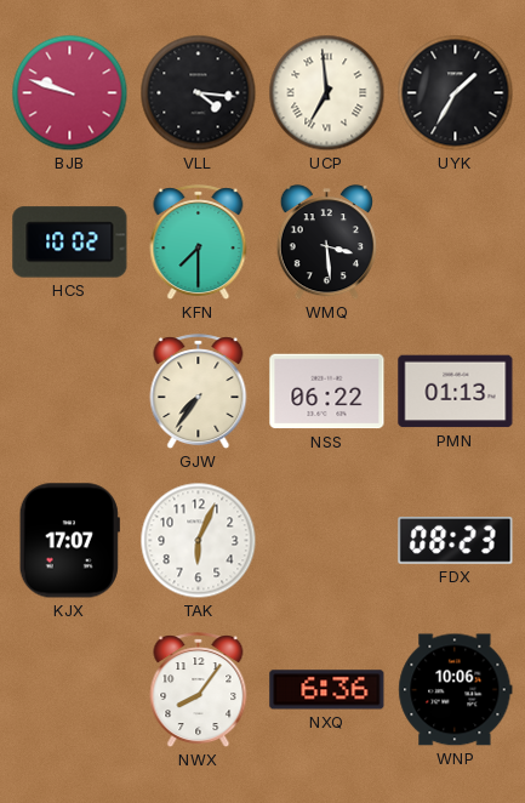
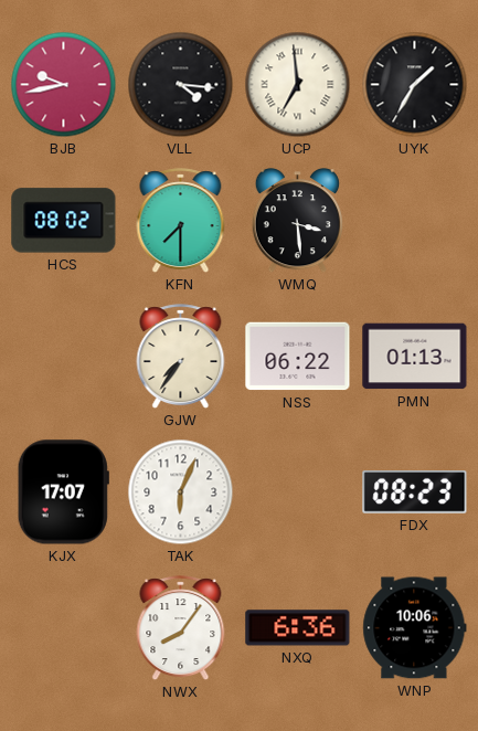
BJB: 9:48 -> 9:43 (64, 85)
HCS: 10:02 -> 08:02 (64, 221)
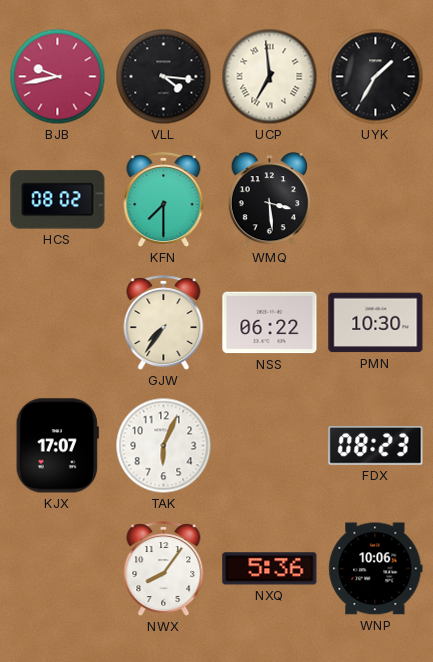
PMN: 01:13 -> 10:30 (376, 323)
NXQ: 6:36 -> 5:36 (270, 569)
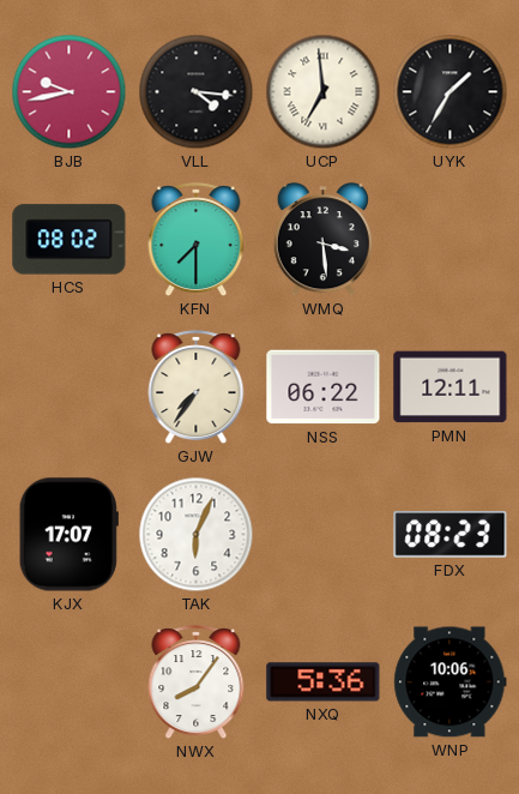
PMN: 10:30 -> 12:11 (451, 387)
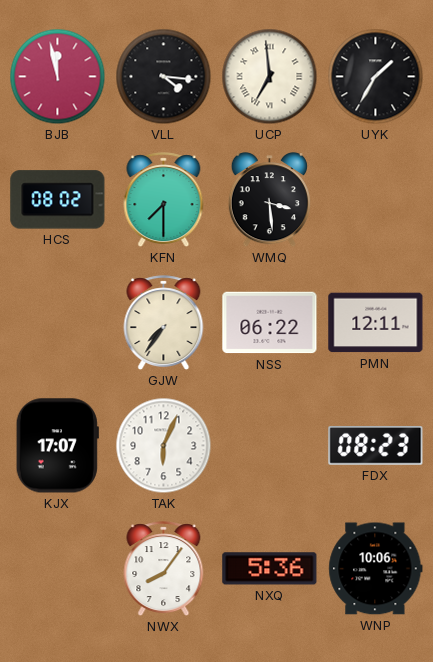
BJB: 9:43 -> 11:58 (58, 77)
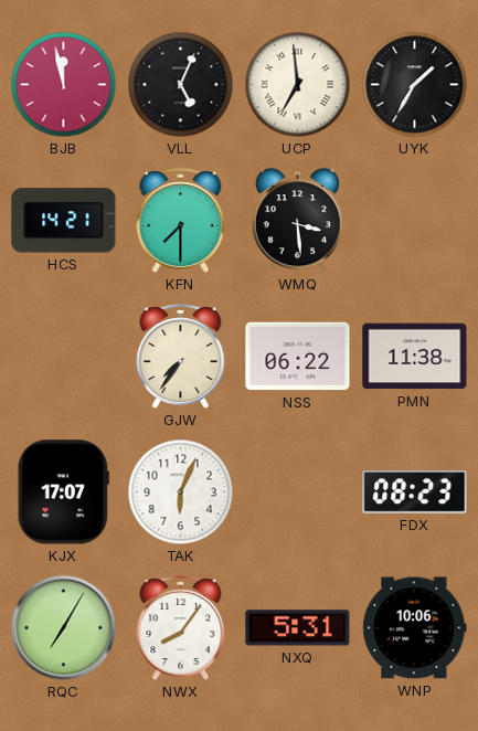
VLL: 4:16 -> 5:04 (181, 85)
HCS: 08:02 -> 14:21 (64, 221)
PMN: 12:11 -> 11:38 (415, 357)
RQC: none -> 7:05 (64, 628)
NXQ: 5:36 -> 5:31 (298, 628)
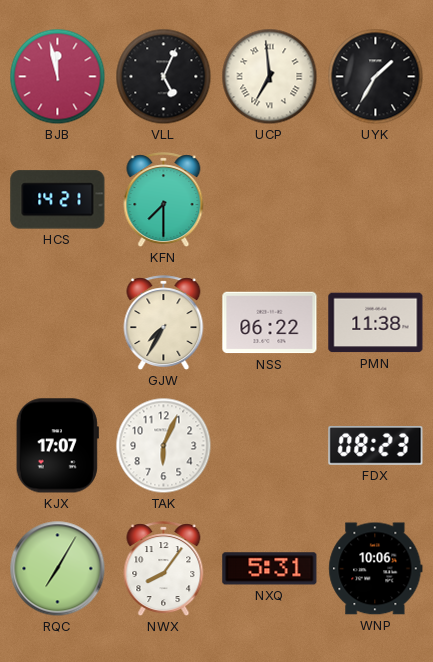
WMQ: 3:29 -> none (297, 221)
GJW: 7:36 -> 7:35 (164, 323)
